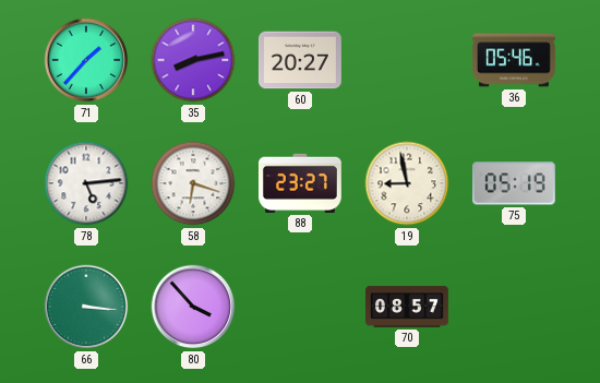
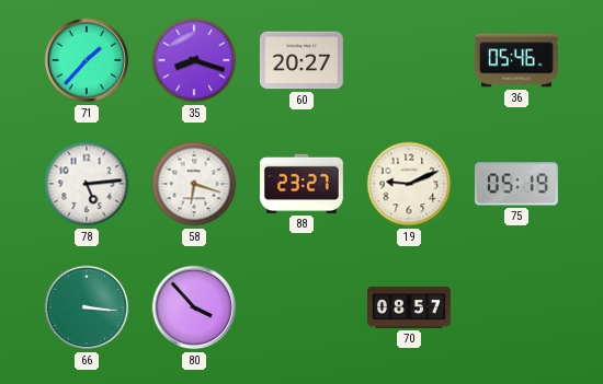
35: 8:13 -> 8:18 (194, 60)
19: 8:58 -> 9:11 (409, 184)
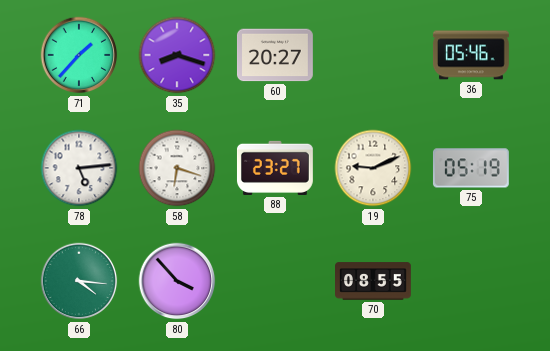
66: 3:16 -> 4:16 (79, 281)
70: 08:57 -> 08:55 (374, 281)
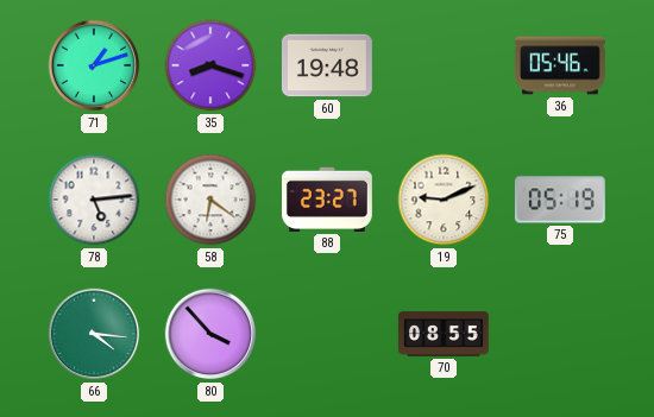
71: 1:37 -> 1:12 (94, 65)
60: 20:27 -> 19:48 (327, 65)
58: 6:18 -> 6:21 (210, 200)
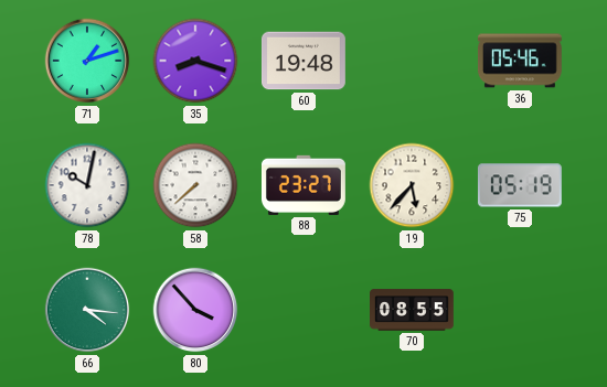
78: 5:14 -> 10:02 (87, 185)
58: 6:21 -> 7:38 (195, 185)
19: 9:11 -> 5:37 (412, 185)
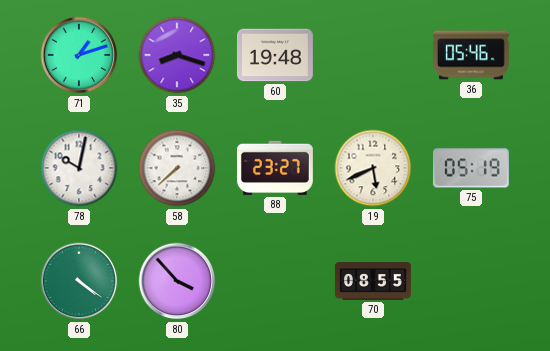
19: 5:37 -> 5:41 (373, 168)
66: 4:16 -> 4:21 (79, 281)
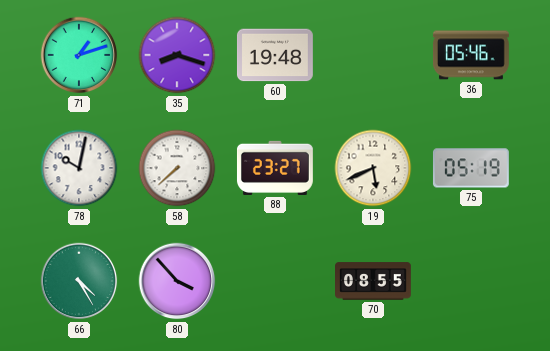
66: 4:21 -> 4:25 (79, 281)
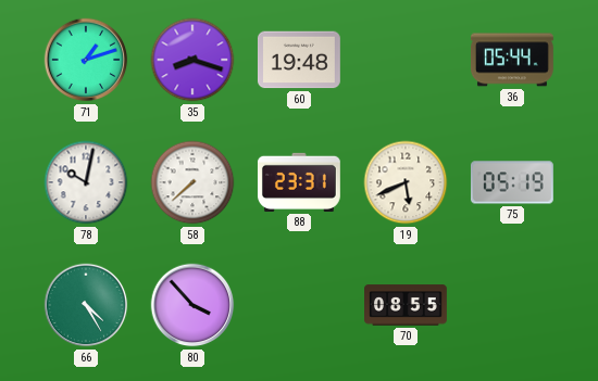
36: 05:46 -> 05:44 (512, 60)
88: 23:27 -> 23:31 (299, 182)
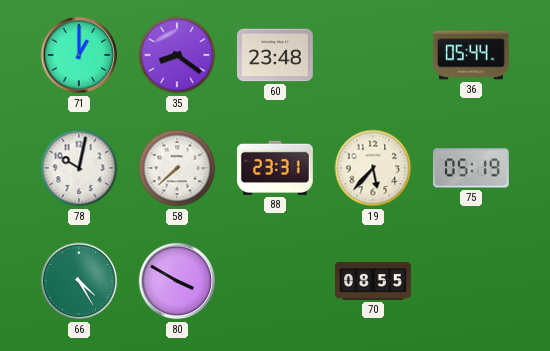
71: 1:12 -> 1:00 (79, 55)
35: 8:18 -> 8:21 (177, 55)
60: 19:48 -> 23:48 (275, 55)
19: 5:41 -> 5:37 (373, 168)
80: 3:53 -> 3:50 (177, 281)
